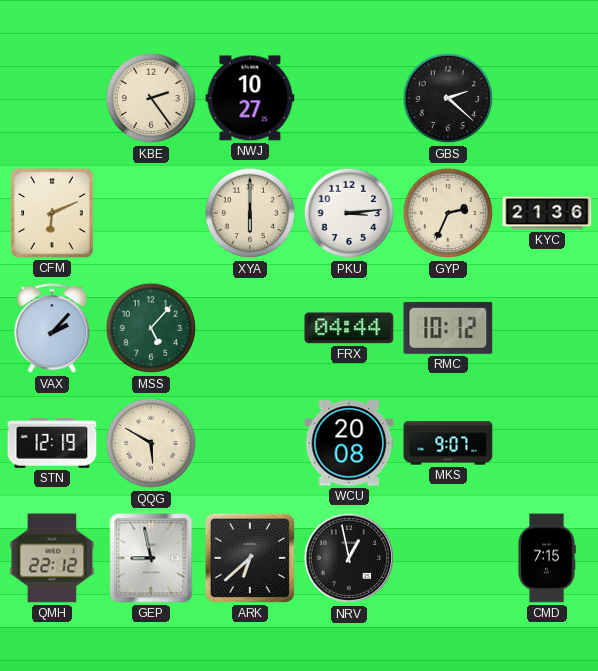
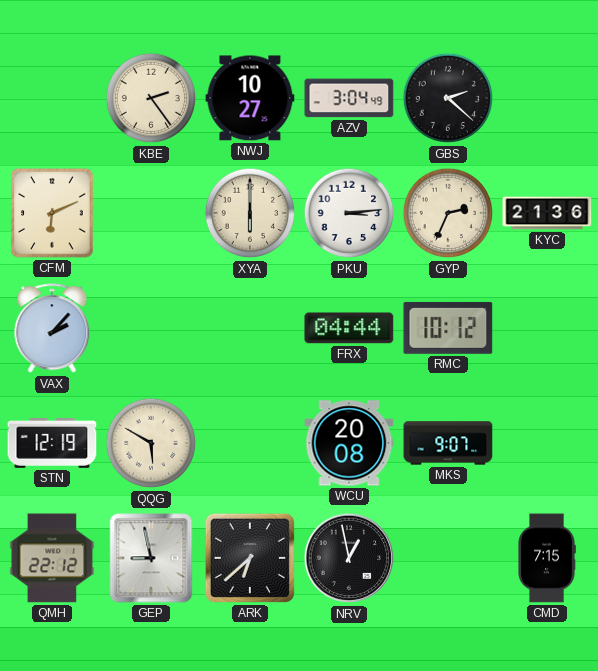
AZV: none -> 3:04 (349, 98)
MSS: 5:07 -> none (151, 328)
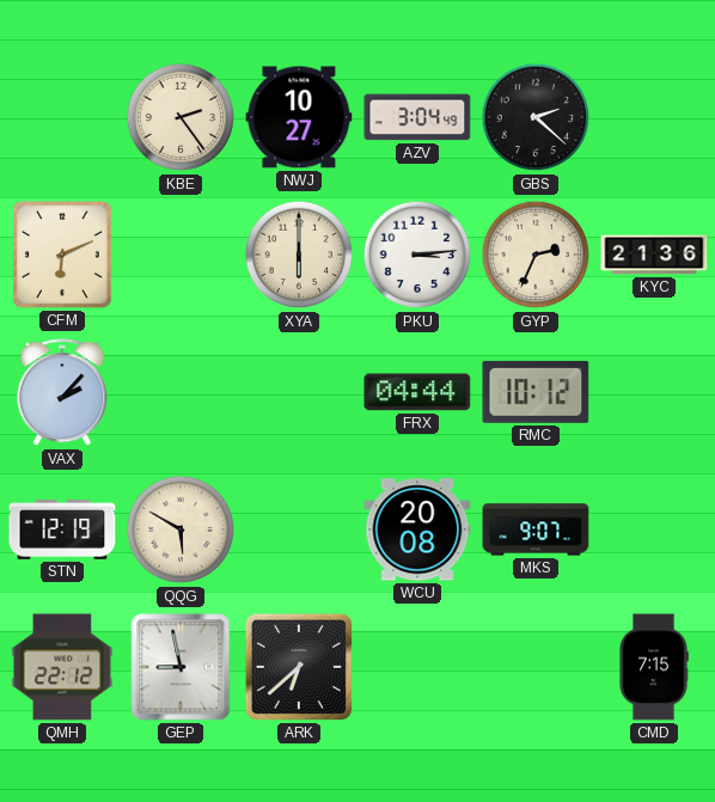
NRV: 12:58 -> none (349, 558)
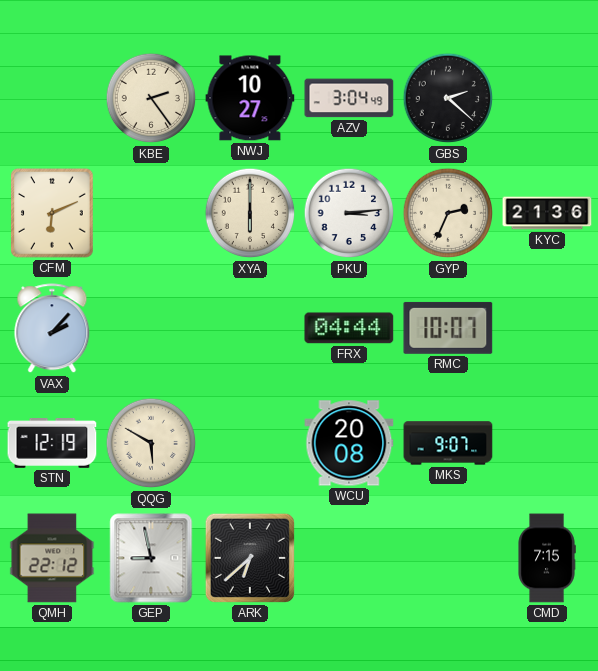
RMC: 10:12 -> 10:07 (448, 328)
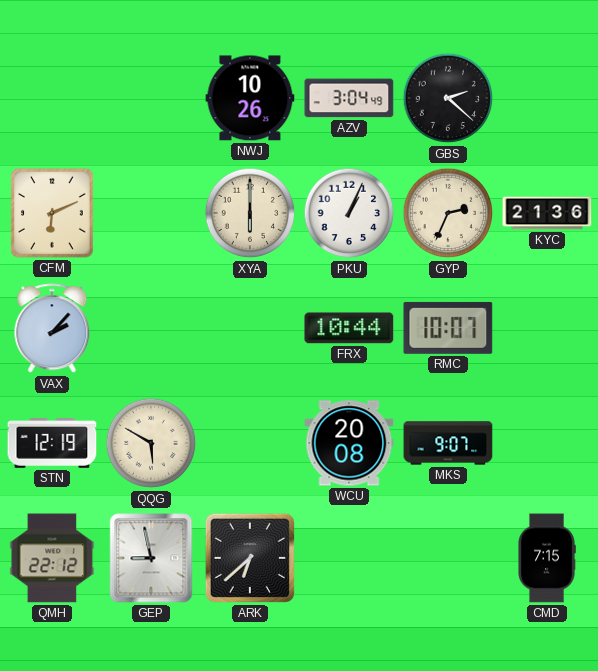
KBE: 2:24 -> none (151, 98)
NWJ: 10:27 -> 10:26 (250, 98)
PKU: 3:14 -> 1:04 (349, 213)
FRX: 04:44 -> 10:44 (349, 328)
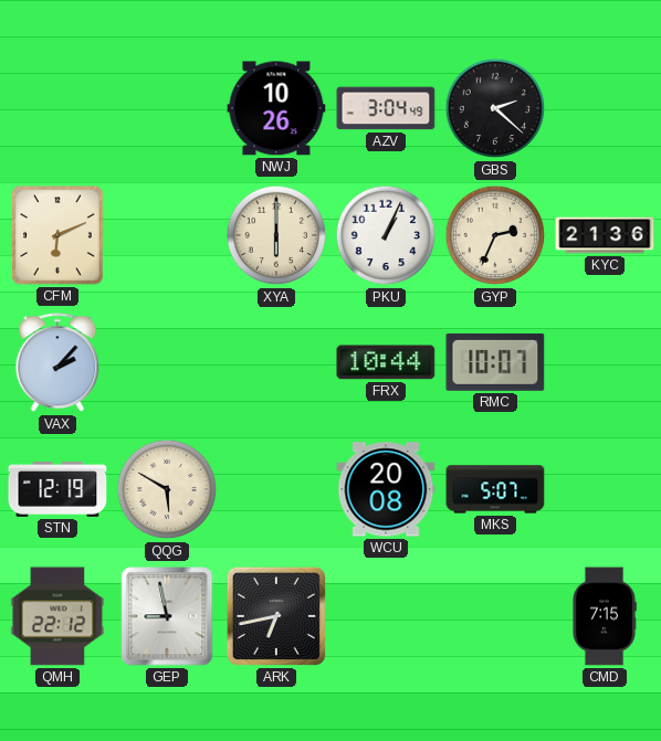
MKS: 9:07 -> 5:07 (495, 489)
ARK: 6:38 -> 6:43 (276, 616)
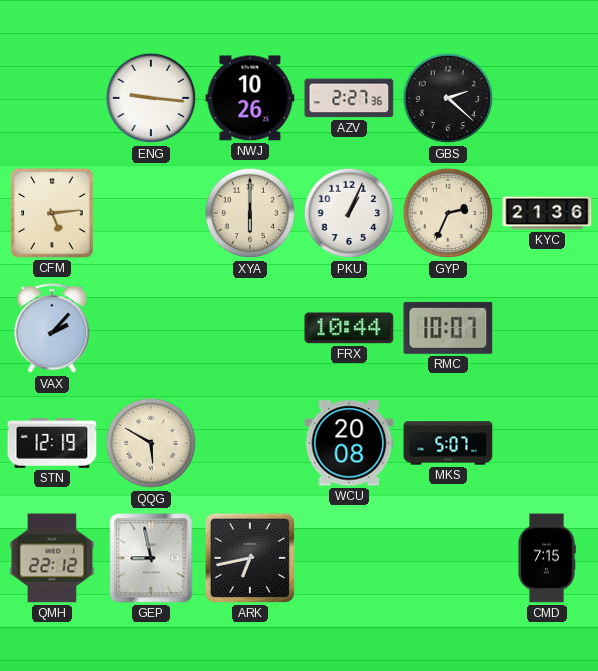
ENG: none -> 9:16 (151, 98)
AZV: 3:04 -> 2:27 (349, 98)
CFM: 6:11 -> 5:14 (53, 214)
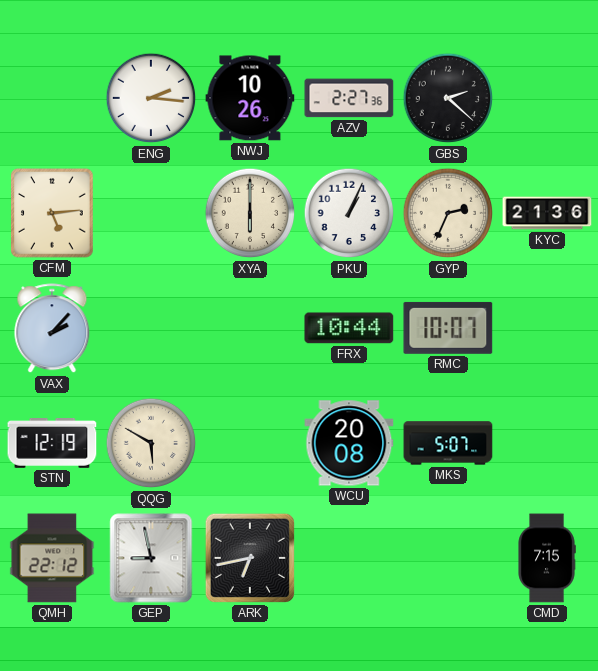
ENG: 9:16 -> 2:16 (151, 98)
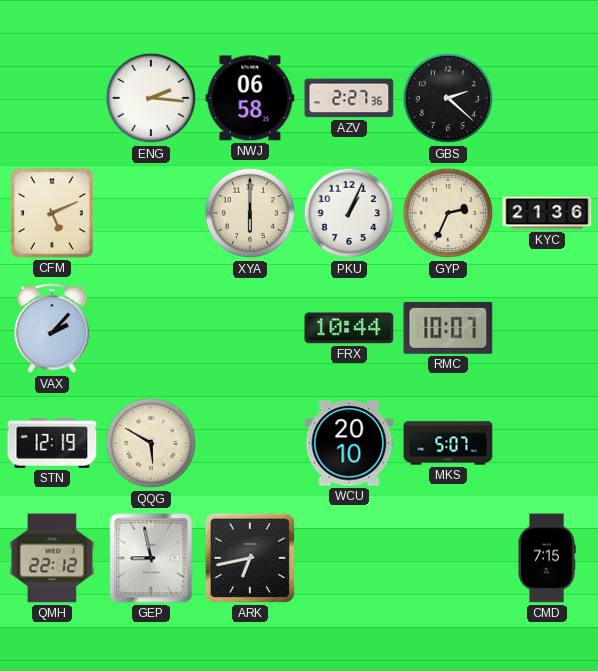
NWJ: 10:26 -> 06:58 (250, 98)
CFM: 5:14 -> 5:11 (53, 214)
WCU: 20:08 -> 20:10 (349, 443)
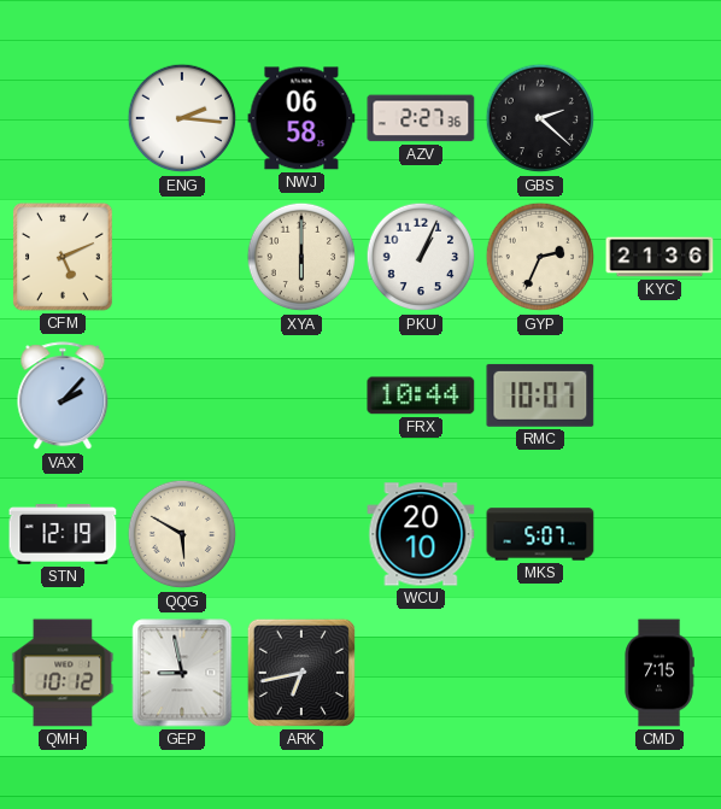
QMH: 22:12 -> 10:12 (63, 673)
